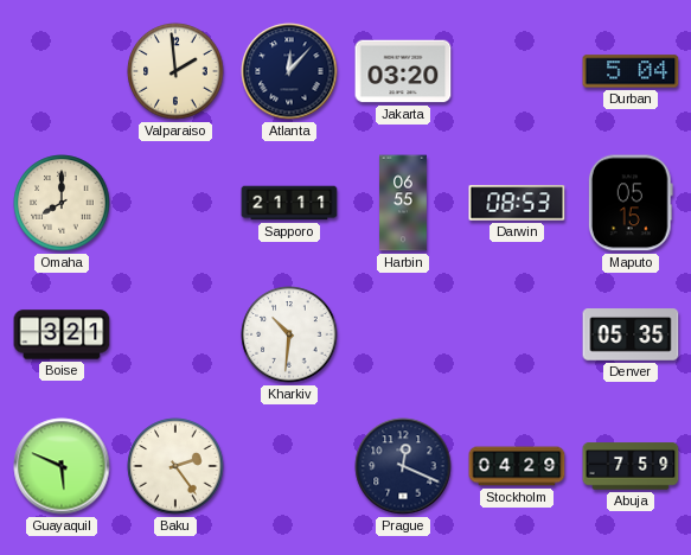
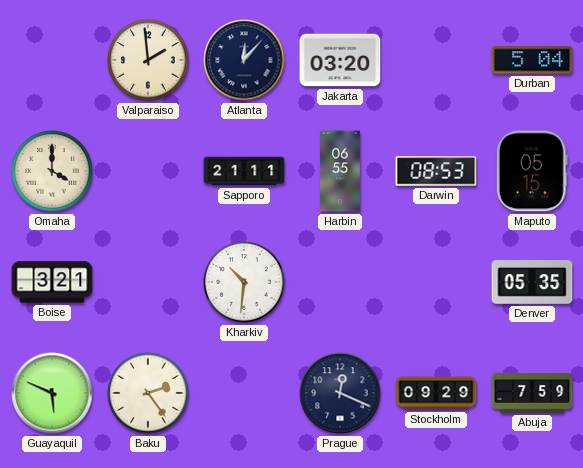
Omaha: 8:00 -> 4:00 (52, 171)
Stockholm: 04:29 -> 09:29 (436, 393)
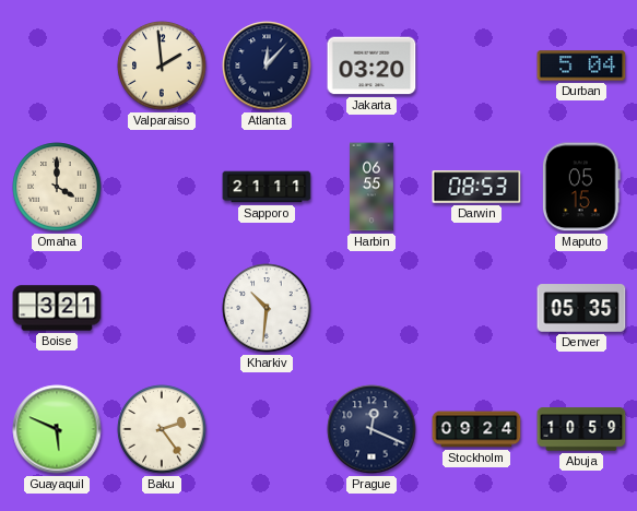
Stockholm: 09:29 -> 09:24 (476, 429)
Abuja: 7:59 -> 10:59 (581, 429)
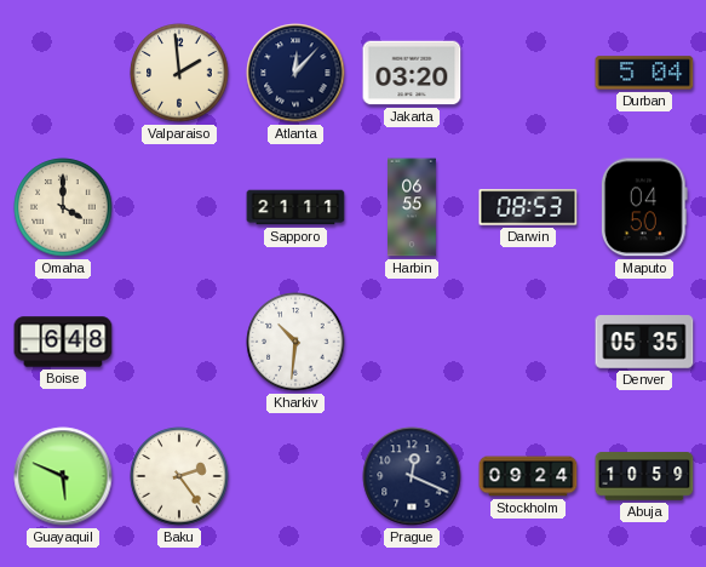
Maputo: 05:15 -> 04:50 (644, 207)
Boise: 3:21 -> 6:48 (63, 342)
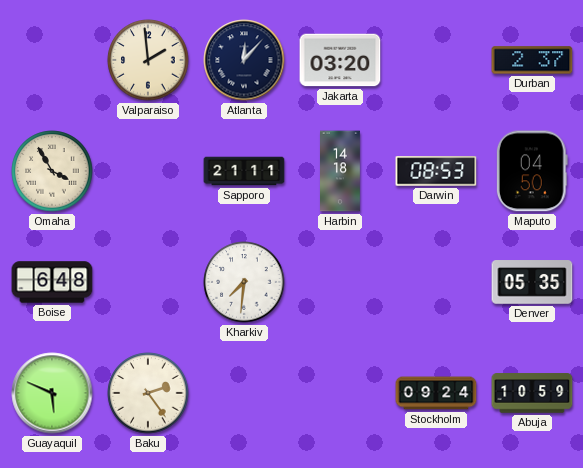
Durban: 5:04 -> 2:37 (532, 60)
Omaha: 4:00 -> 3:55 (52, 171)
Harbin: 06:55 -> 14:18 (341, 171)
Kharkiv: 10:31 -> 7:31 (244, 282)
Prague: 12:19 -> none (412, 476)
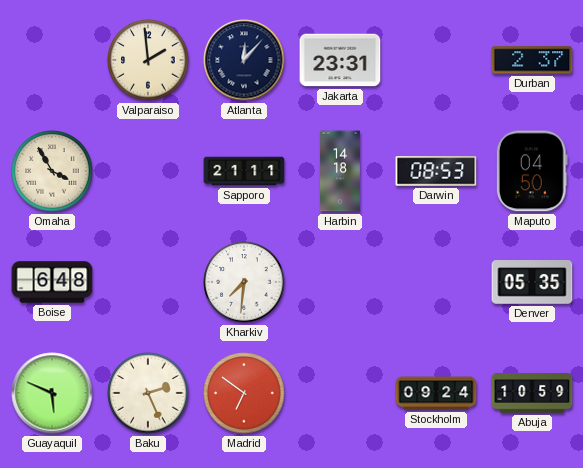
Jakarta: 03:20 -> 23:31 (340, 60)
Baku: 2:24 -> 2:26 (148, 393)
Madrid: none -> 6:51 (244, 393)
